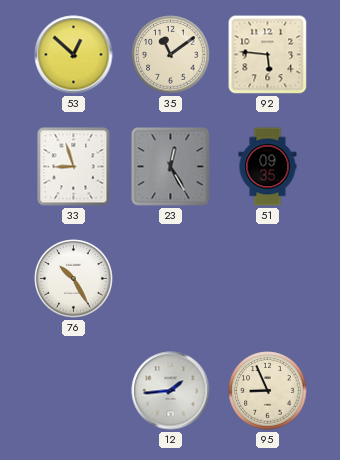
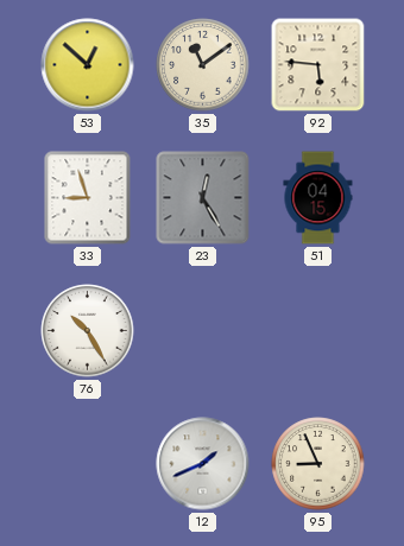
51: 09:35 -> 04:15 (318, 198)
12: 1:44 -> 1:41 (203, 464)
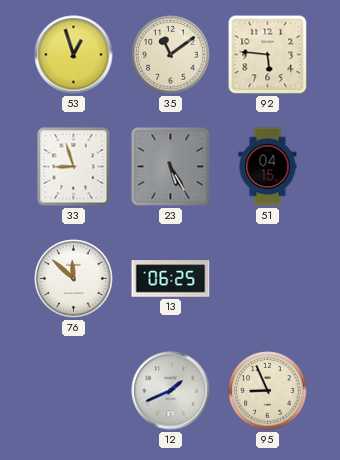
53: 12:52 -> 12:57 (74, 55)
23: 12:25 -> 5:25 (171, 167)
76: 10:25 -> 11:52 (74, 279)
13: none -> 06:25 (171, 279)
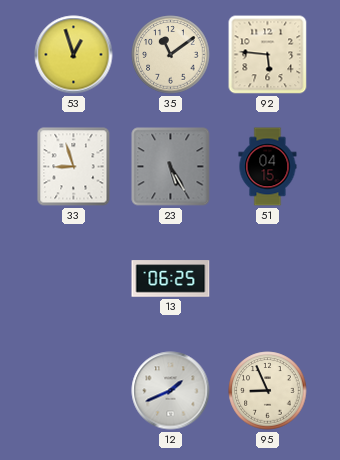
76: 11:52 -> none (74, 279)
